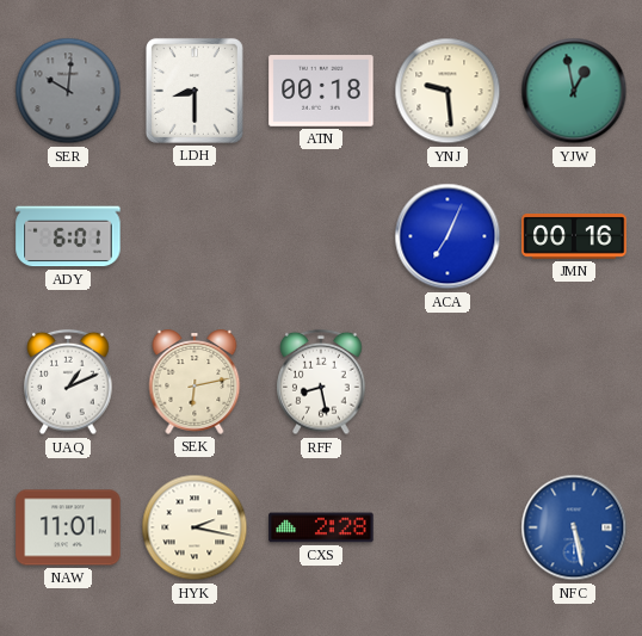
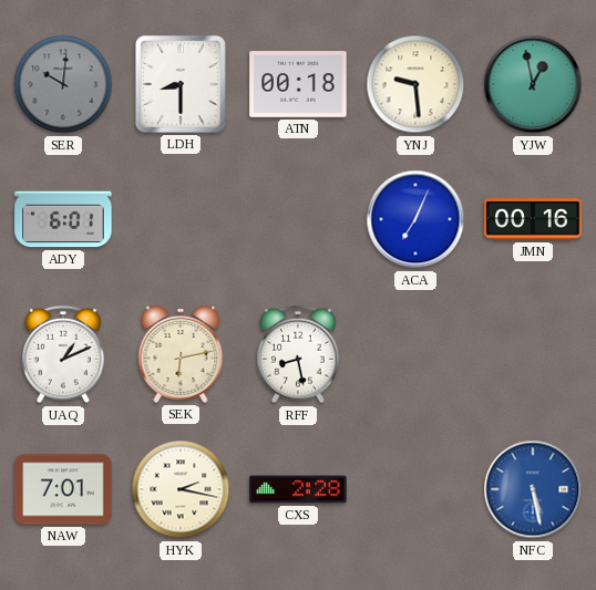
NAW: 11:01 -> 7:01 (63, 489)
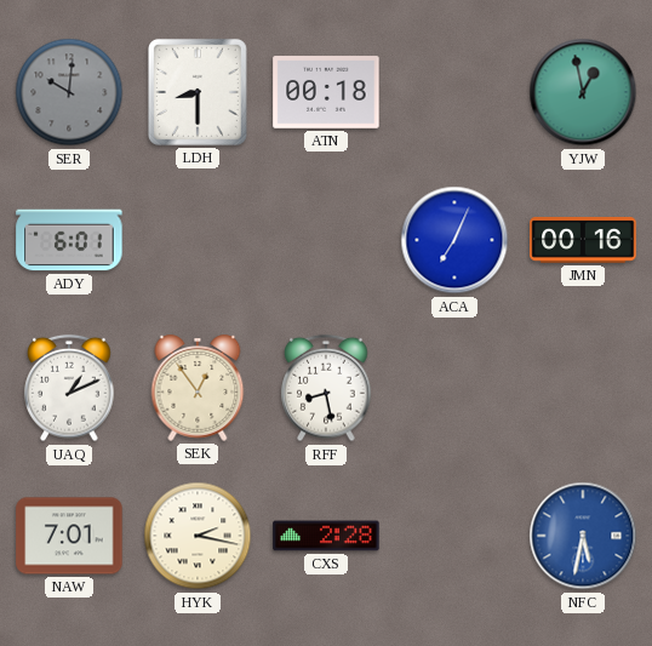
YNJ: 9:29 -> none (415, 84)
SEK: 6:13 -> 12:54 (198, 388)
NFC: 5:28 -> 5:32 (583, 536)
